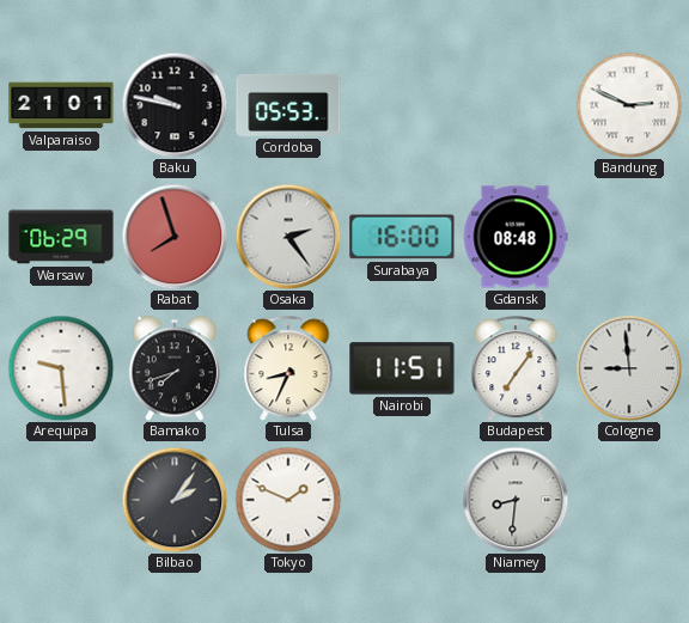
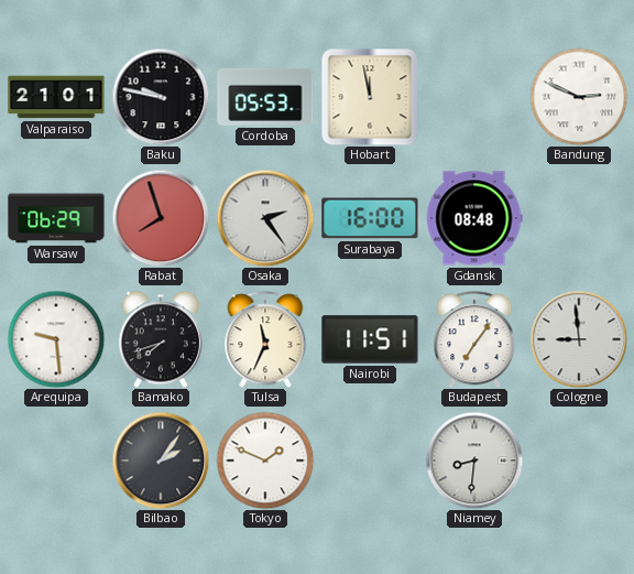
Hobart: none -> 11:58 (370, 97)
Tulsa: 8:34 -> 11:34 (265, 339)
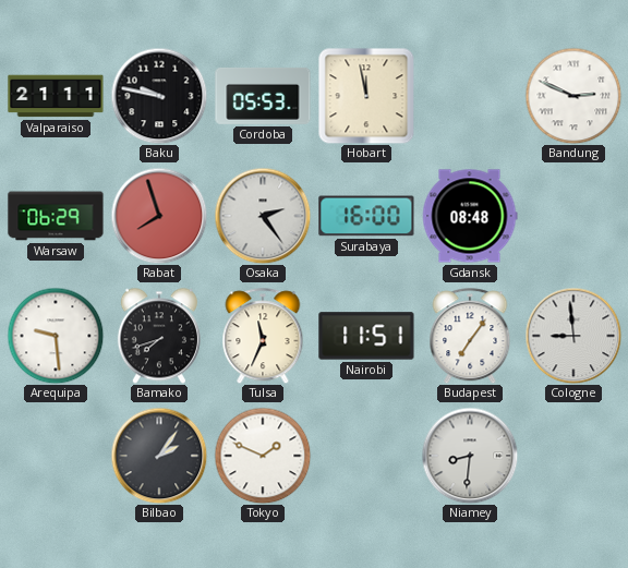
Valparaiso: 21:01 -> 21:11 (56, 96)
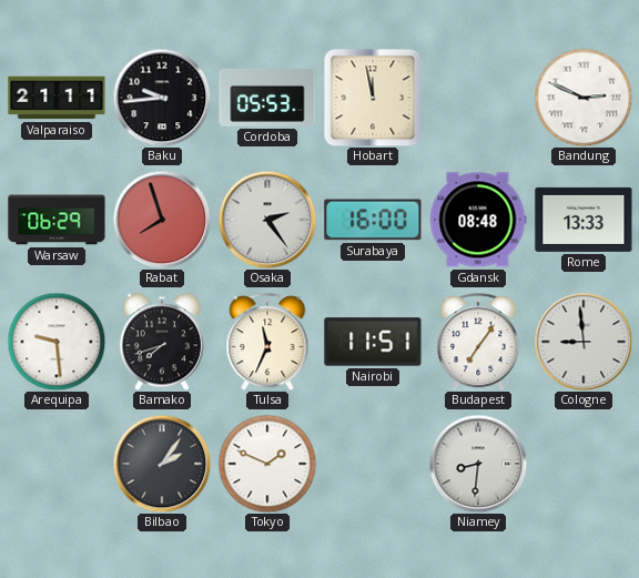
Baku: 9:47 -> 9:44 (162, 98)
Rome: none -> 13:33 (584, 220)
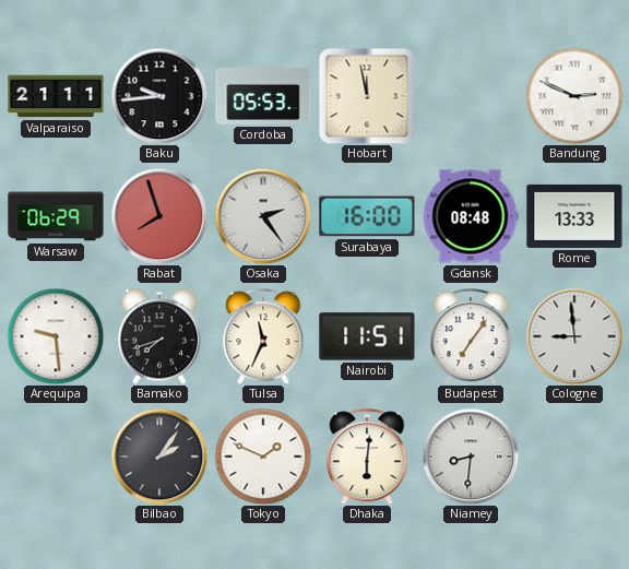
Dhaka: none -> 6:01 (367, 457)
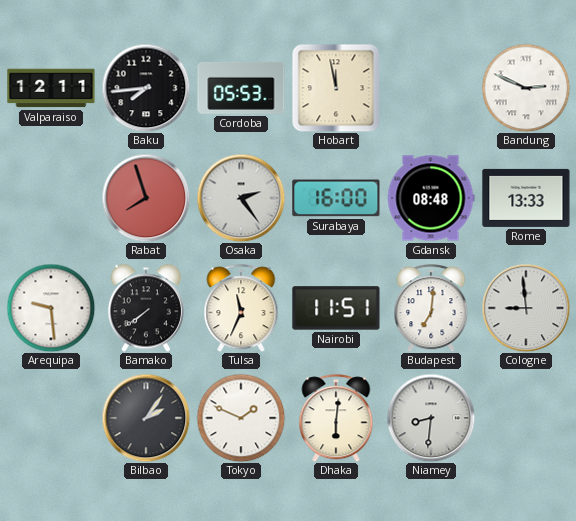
Valparaiso: 21:11 -> 12:11 (51, 88)
Baku: 9:44 -> 7:44 (146, 88)
Warsaw: 06:29 -> none (56, 216)
Bamako: 7:42 -> 7:39 (146, 308)
Budapest: 7:06 -> 7:01 (431, 308)
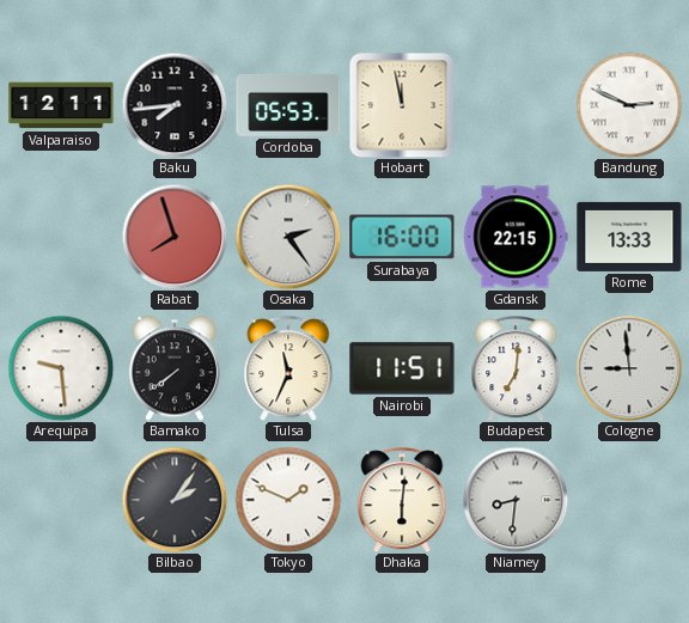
Gdansk: 08:48 -> 22:15 (516, 237)
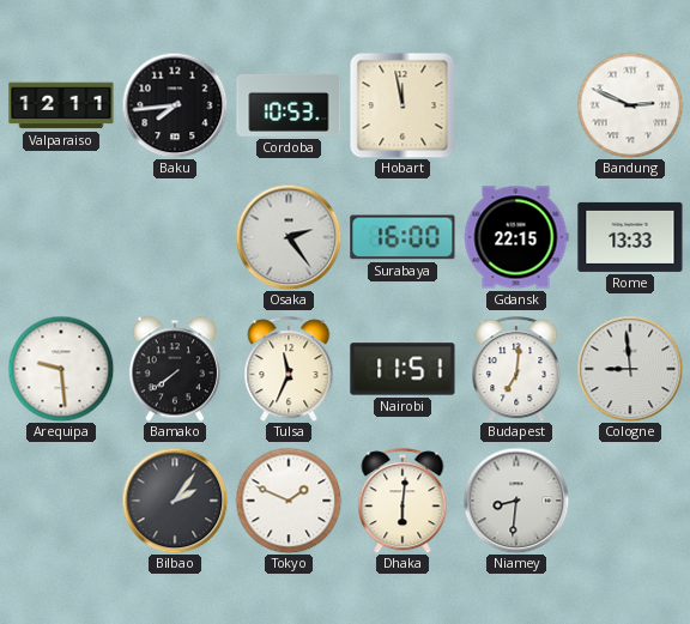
Cordoba: 05:53 -> 10:53 (289, 105)
Rabat: 7:57 -> none (175, 237)
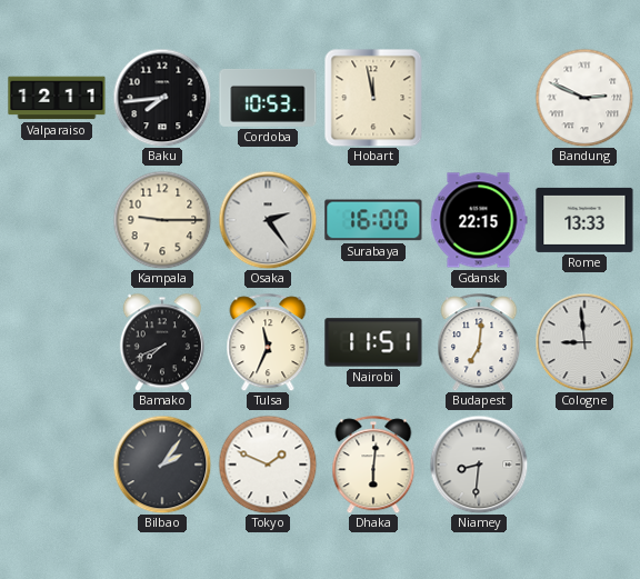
Kampala: none -> 9:15 (162, 220)
Arequipa: 9:29 -> none (61, 369)
Bamako: 7:39 -> 7:41 (162, 342)
